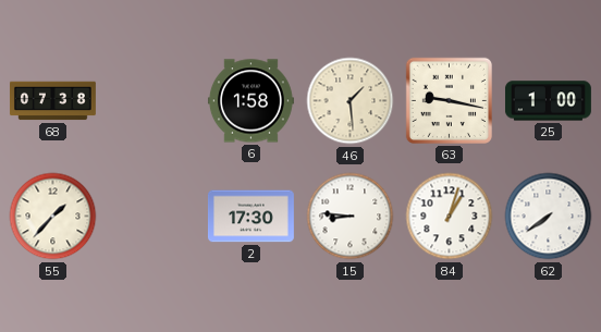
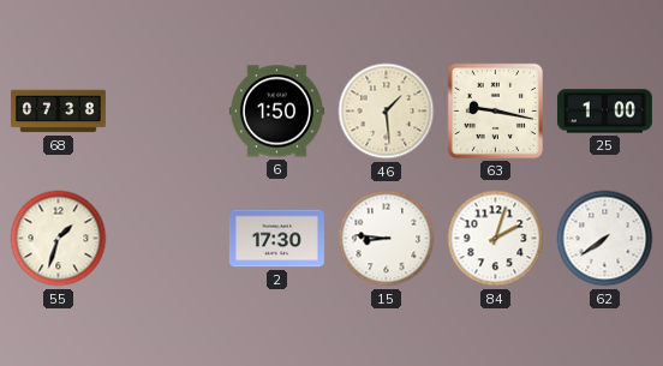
6: 1:58 -> 1:50 (276, 112)
55: 1:37 -> 1:33 (59, 239)
84: 1:03 -> 2:03 (496, 239)
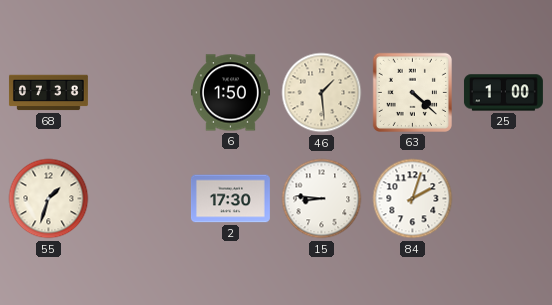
63: 9:17 -> 4:22 (412, 92)
62: 7:39 -> none (605, 239)
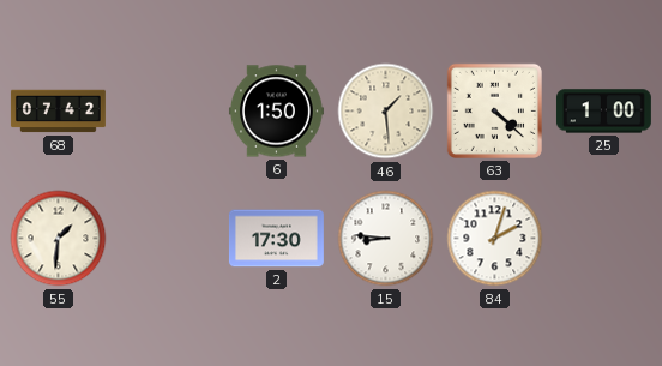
68: 07:38 -> 07:42 (58, 112)
55: 1:33 -> 1:31 (59, 239)
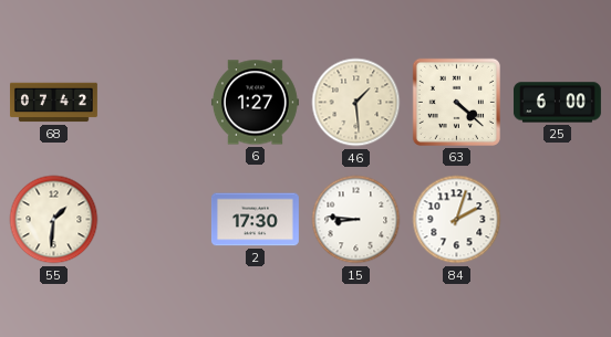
6: 1:50 -> 1:27 (255, 103)
25: 1:00 -> 6:00 (557, 103)
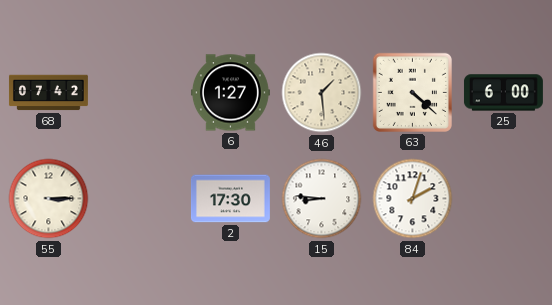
55: 1:31 -> 3:15 (49, 199)
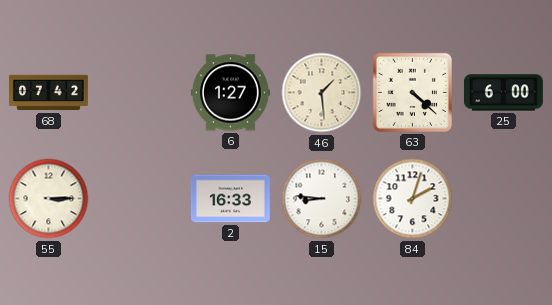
2: 17:30 -> 16:33 (230, 199)
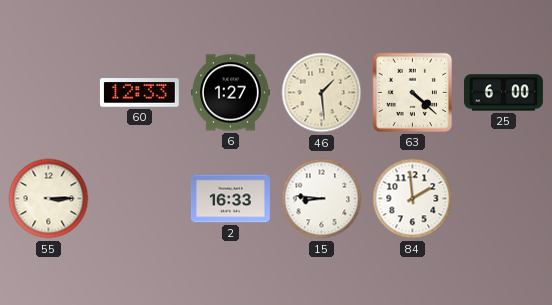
68: 07:42 -> none (48, 93)
60: none -> 12:33 (139, 93)
84: 2:03 -> 1:59 (413, 199)
